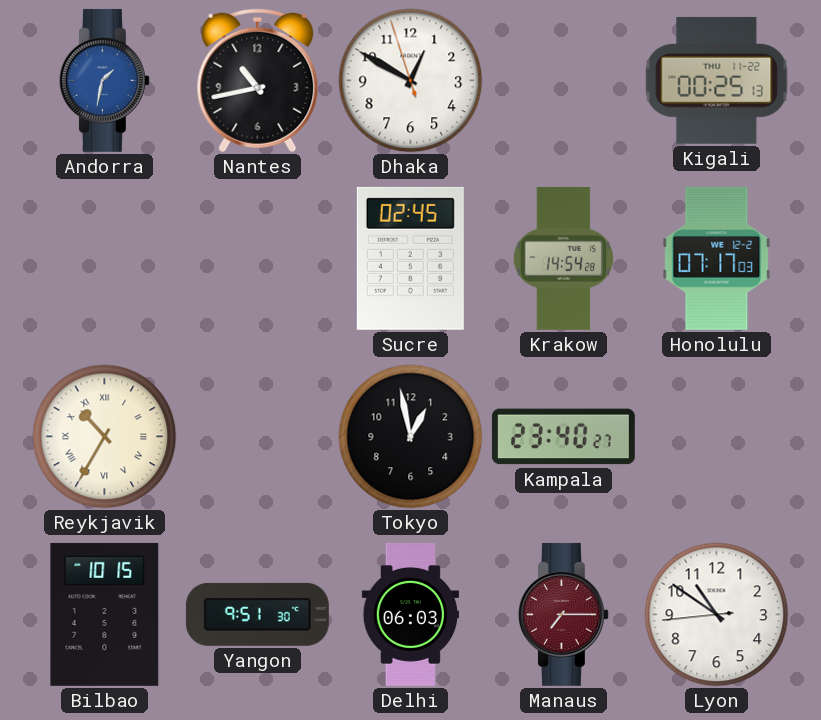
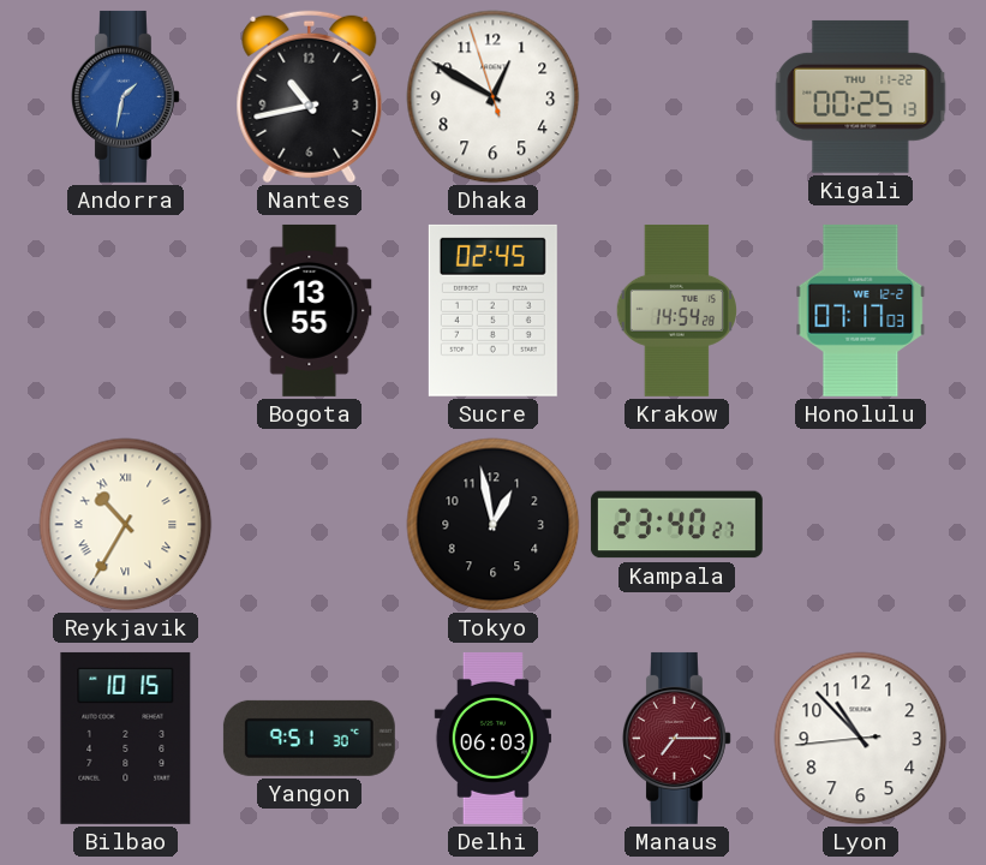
Bogota: none -> 13:55 (310, 310)
Lyon: 10:50 -> 10:52 (861, 739)
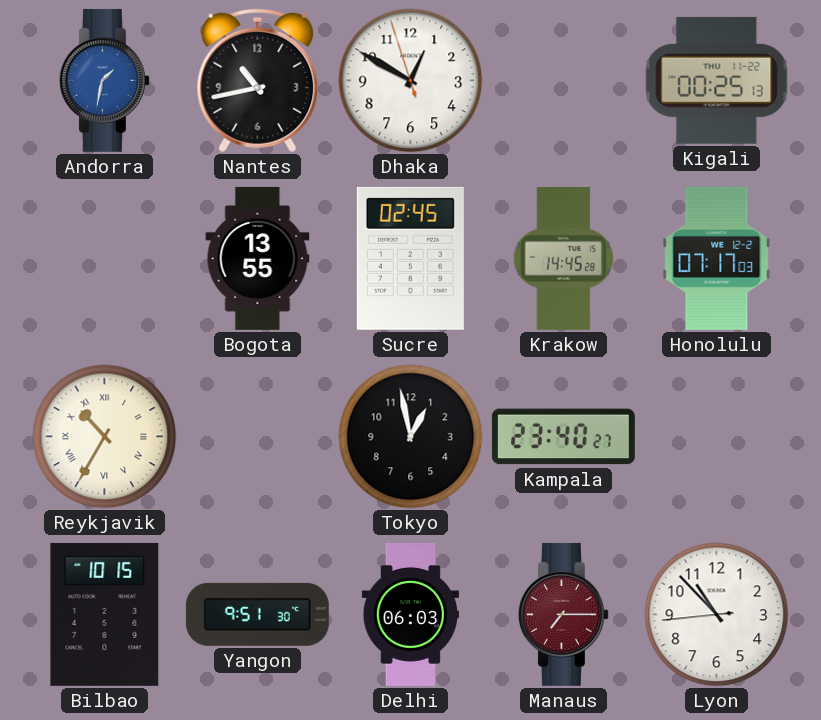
Krakow: 14:54 -> 14:45 (563, 258)
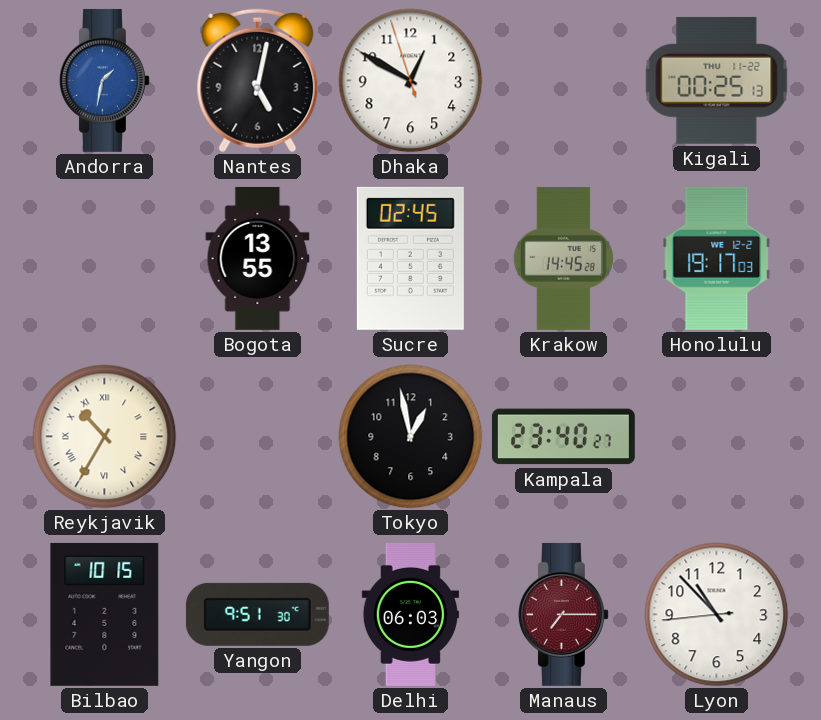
Nantes: 10:43 -> 5:02 (258, 81)
Honolulu: 07:17 -> 19:17 (717, 258)
